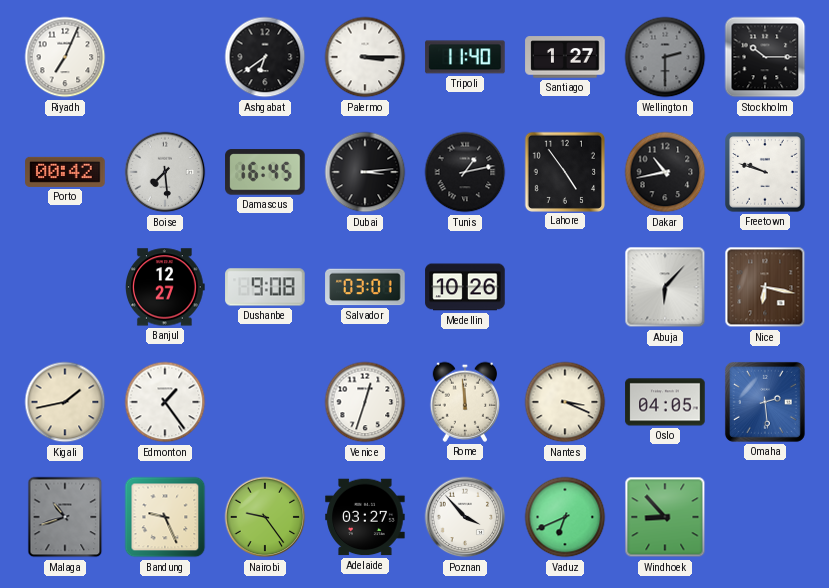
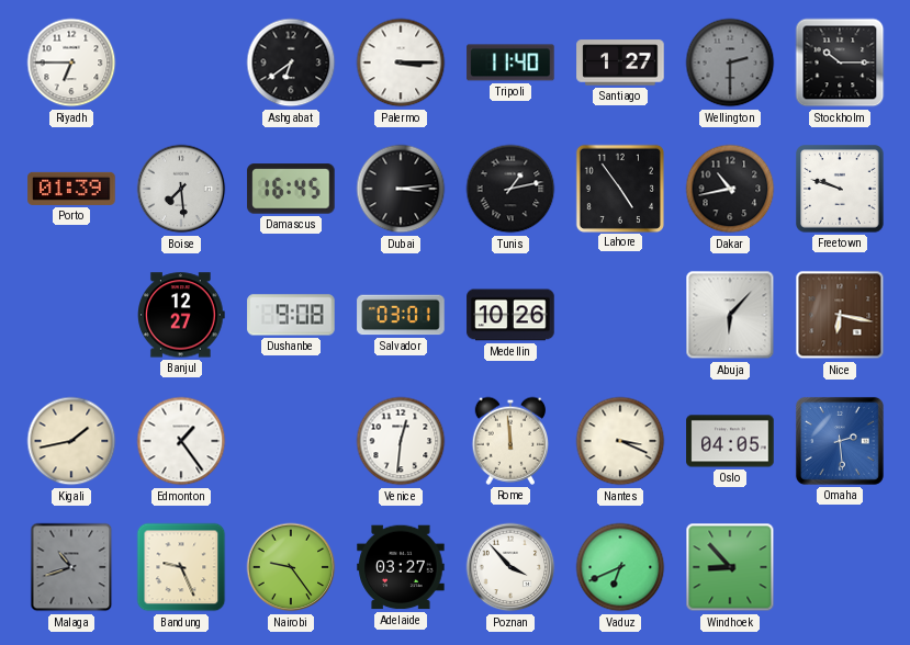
Riyadh: 7:04 -> 6:45 (71, 63)
Porto: 00:42 -> 01:39 (71, 189)
Venice: 12:33 -> 12:31 (401, 441)
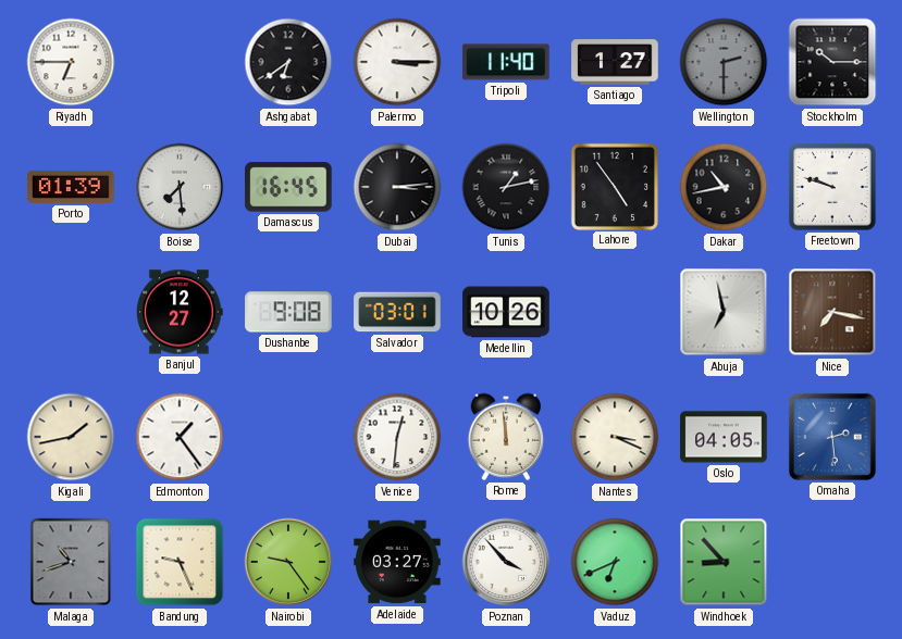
Abuja: 6:07 -> 6:58 (724, 312)
Nice: 6:17 -> 7:17 (832, 312)
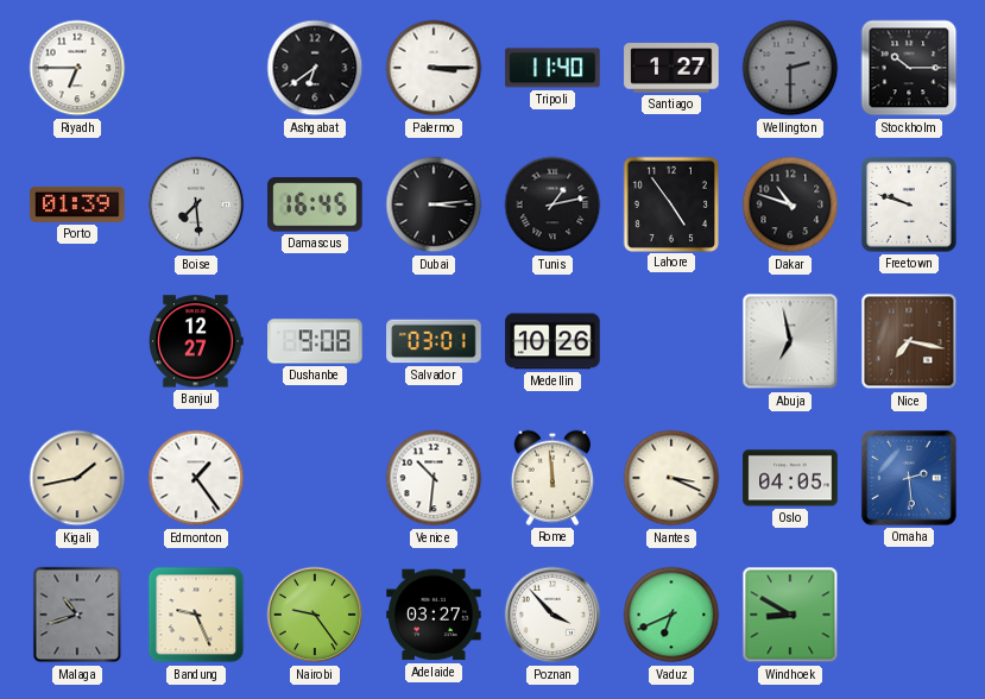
Dakar: 10:43 -> 10:48 (790, 204)
Venice: 12:31 -> 10:31 (434, 478)
Windhoek: 8:53 -> 8:50 (790, 615)
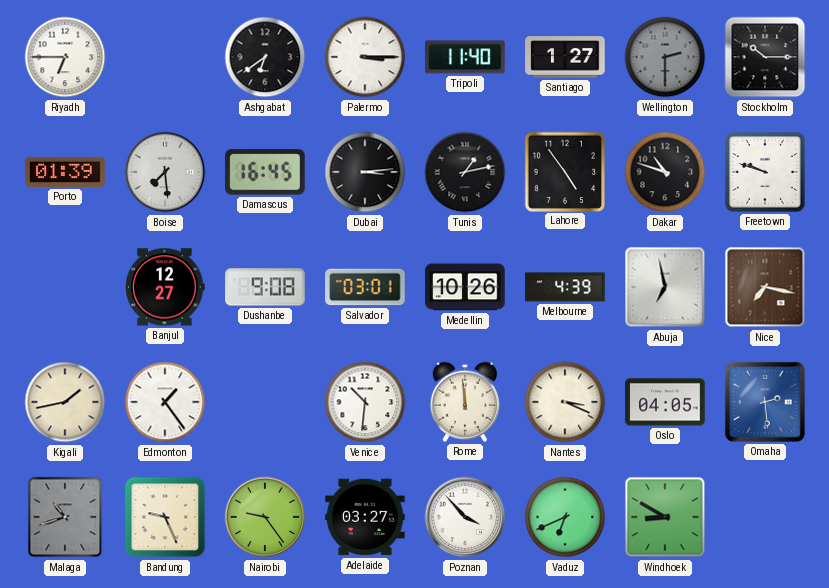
Melbourne: none -> 4:39 (565, 287)
